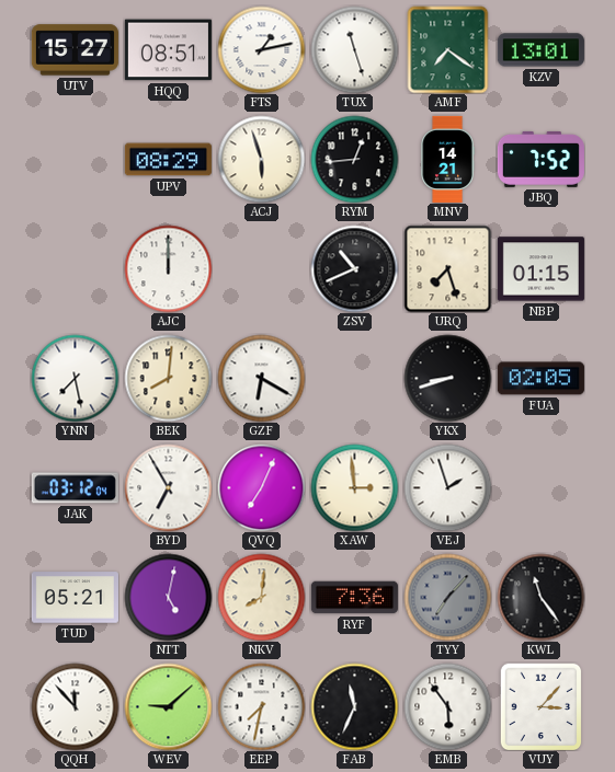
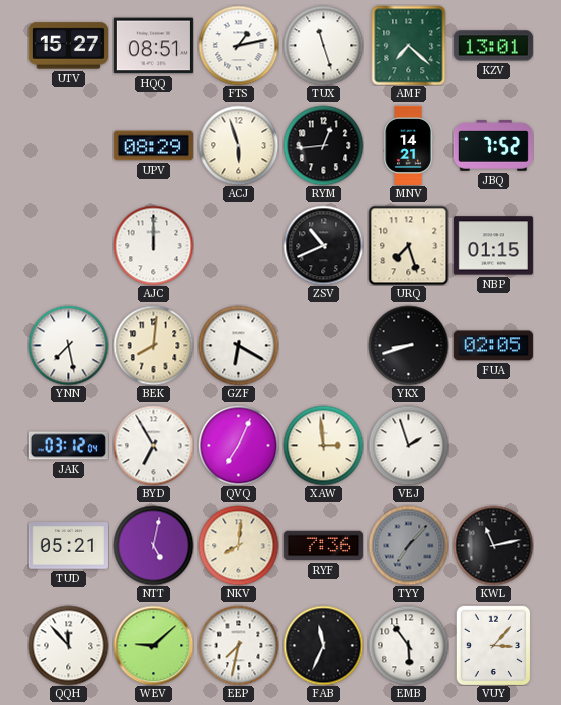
AMF: 7:21 -> 7:22 (409, 45)
KWL: 11:24 -> 11:13 (493, 545)
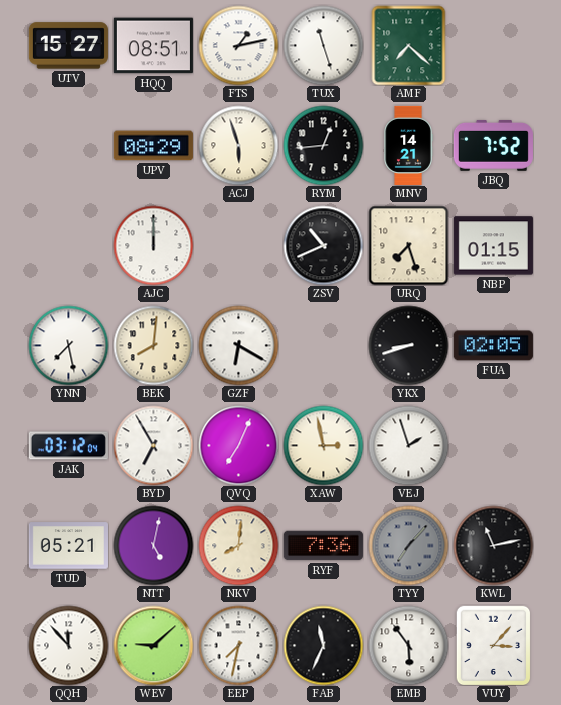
KZV: 13:01 -> none (493, 46)
XAW: 2:59 -> 2:58 (323, 445)
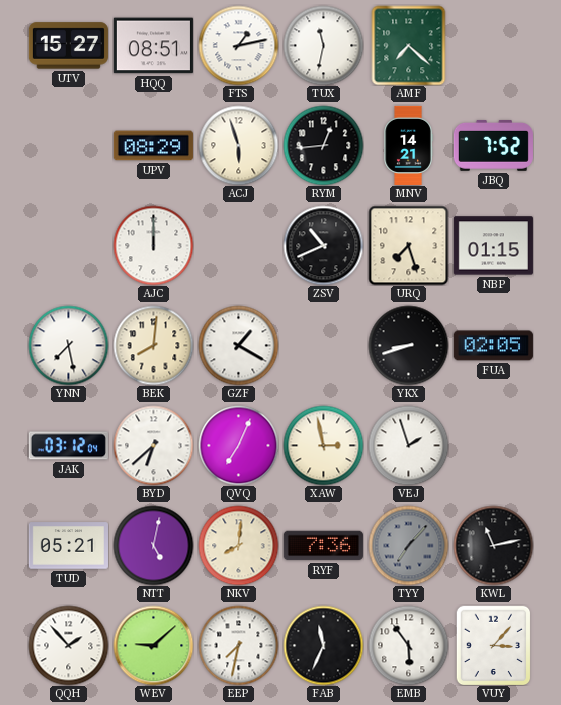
TUX: 11:27 -> 11:32 (323, 45)
GZF: 6:20 -> 1:20 (238, 345)
BYD: 6:55 -> 6:38 (153, 445)
QQH: 11:53 -> 1:53 (68, 645)
